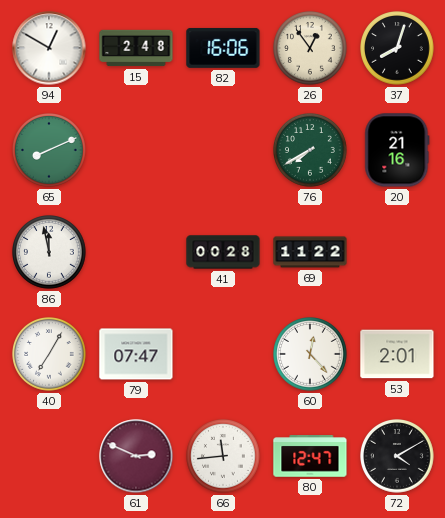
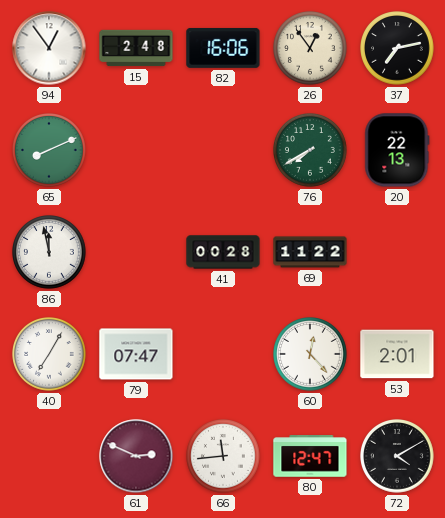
94: 12:50 -> 12:54 (49, 48)
37: 8:03 -> 7:13 (398, 49)
20: 21:16 -> 22:13 (397, 150)
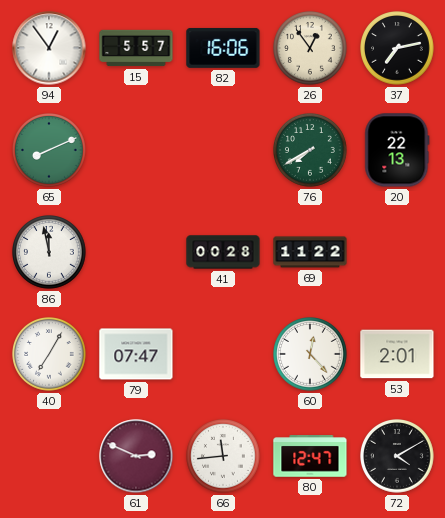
15: 2:48 -> 5:57 (136, 48)
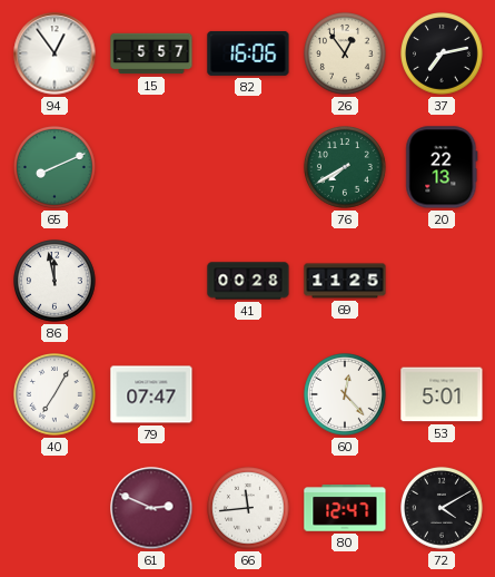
69: 11:22 -> 11:25 (345, 281)
53: 2:01 -> 5:01 (442, 394)
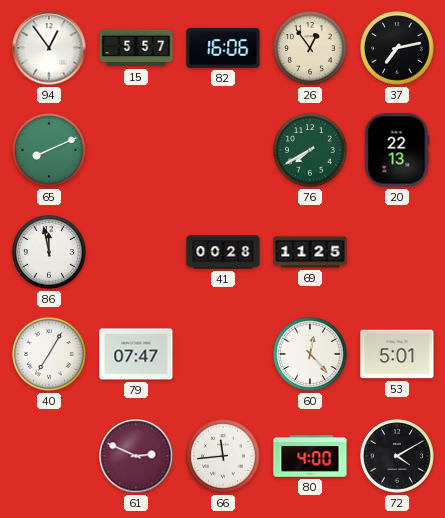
80: 12:47 -> 4:00 (310, 456)
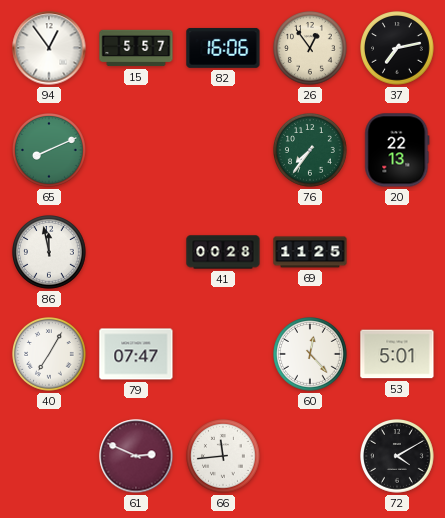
76: 7:40 -> 7:36 (311, 151)
80: 4:00 -> none (310, 456)
